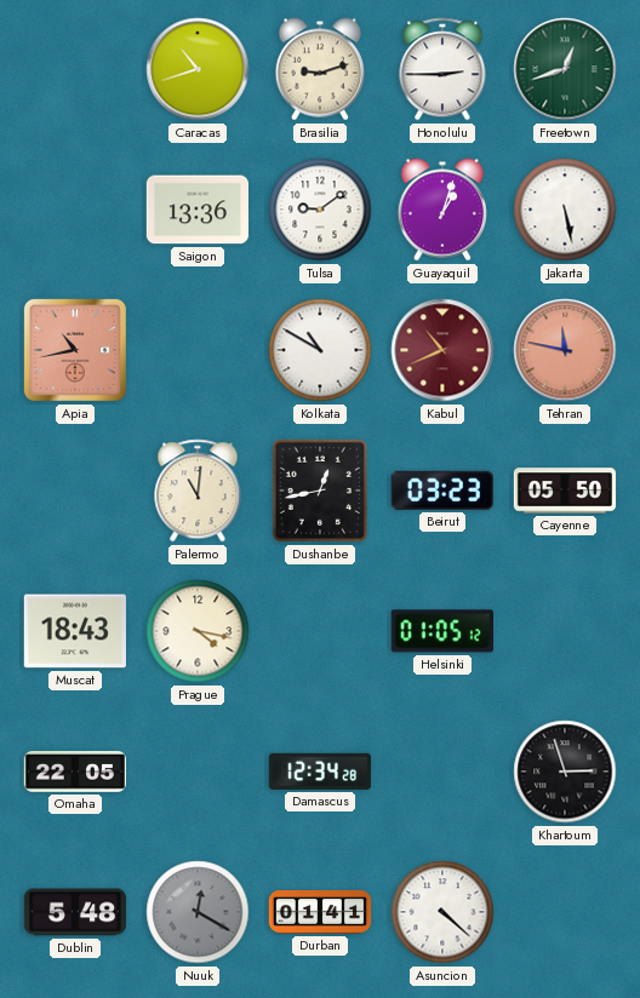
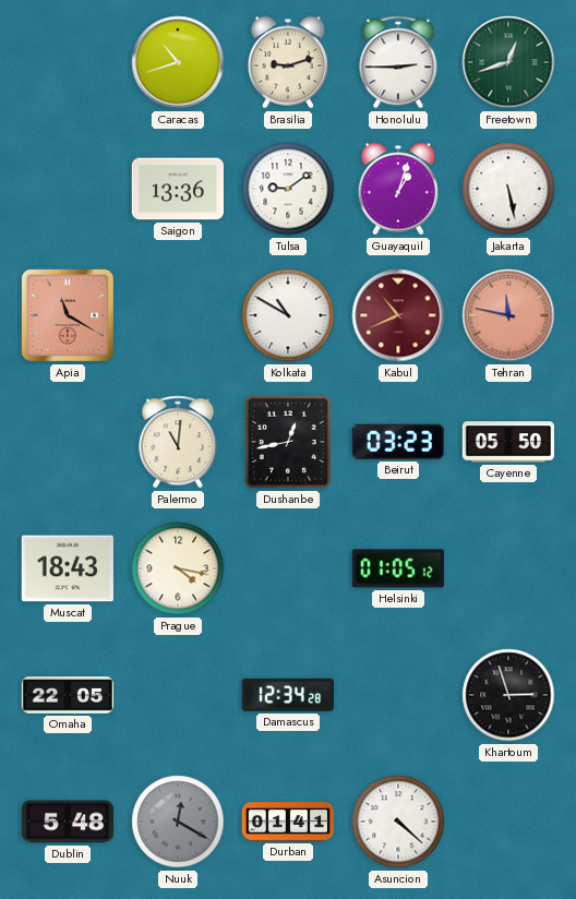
Apia: 10:43 -> 11:20 (68, 315)
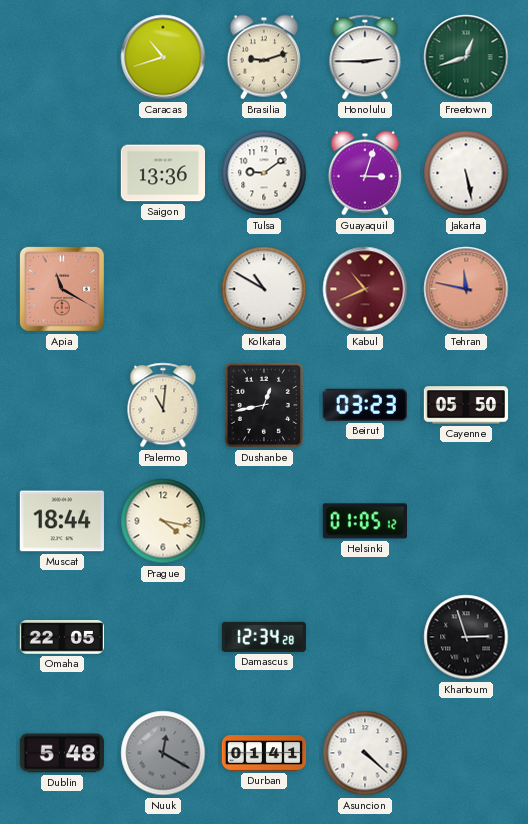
Guayaquil: 1:03 -> 3:03 (365, 173)
Muscat: 18:43 -> 18:44 (62, 521)
